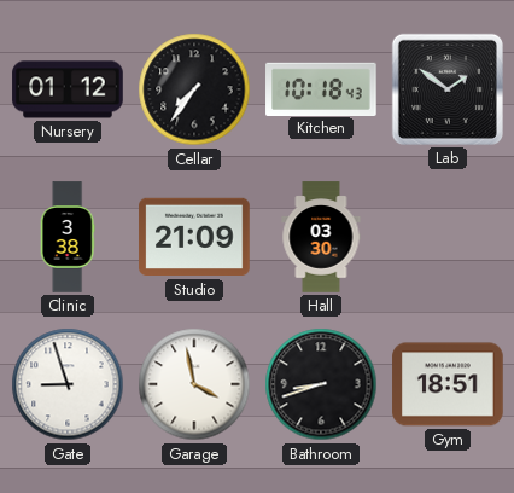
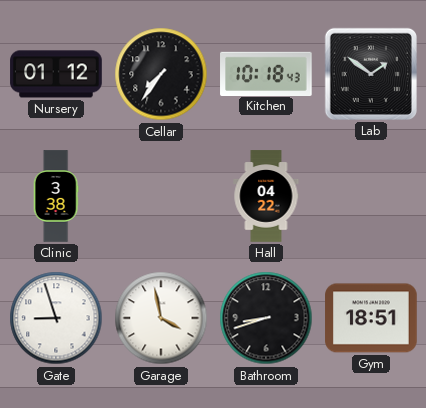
Studio: 21:09 -> none (194, 237)
Hall: 03:30 -> 04:22 (266, 196)
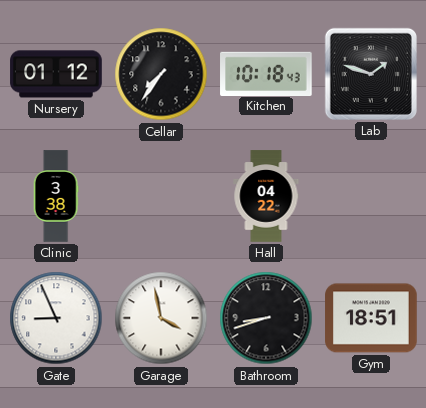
Lab: 1:51 -> 1:48 (371, 74)
Gate: 8:57 -> 8:56 (56, 318)
